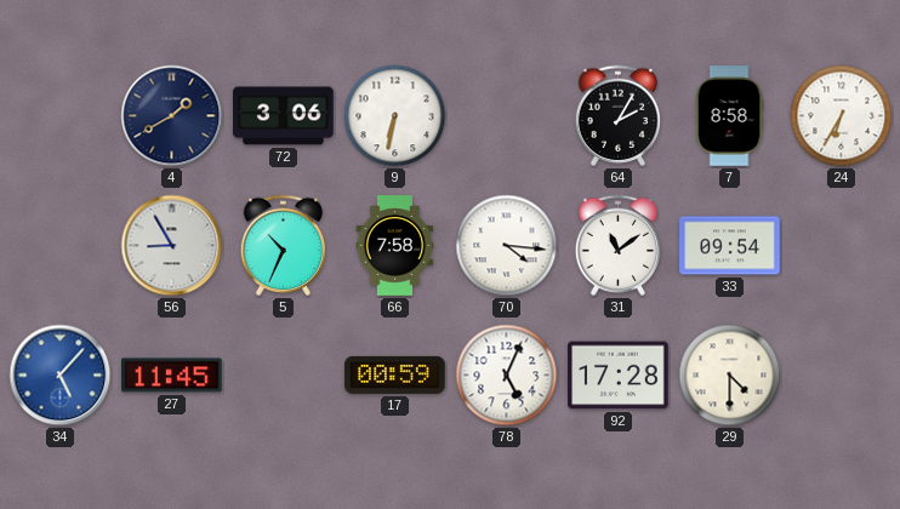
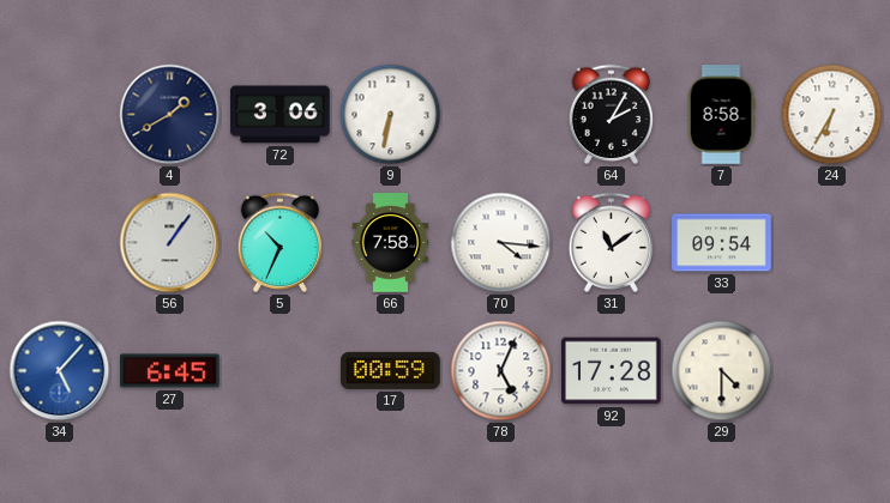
56: 8:55 -> 1:06 (170, 243)
27: 11:45 -> 6:45 (170, 371)
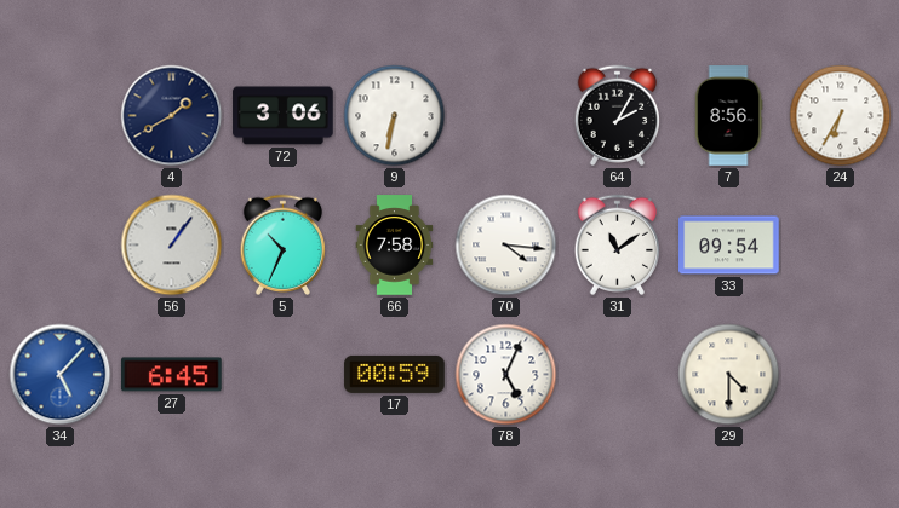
7: 8:58 -> 8:56 (728, 116)
92: 17:28 -> none (612, 371)
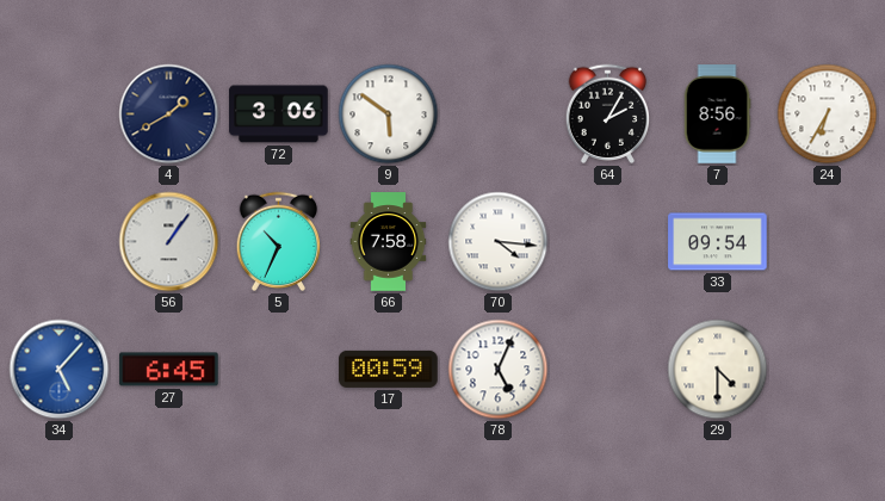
9: 6:32 -> 5:51 (389, 115)
31: 11:09 -> none (618, 244)
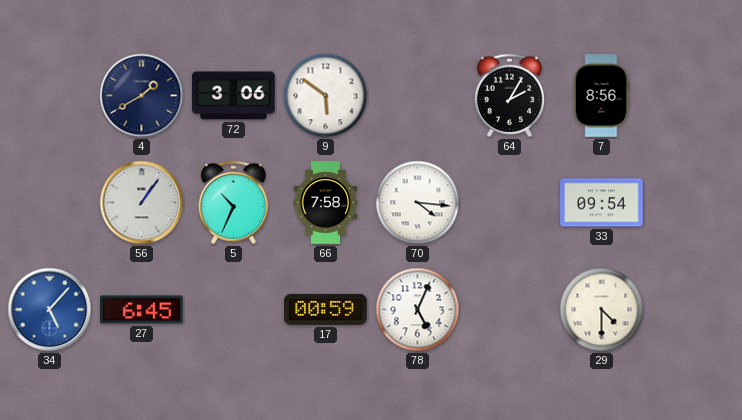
24: 6:35 -> none (828, 115)
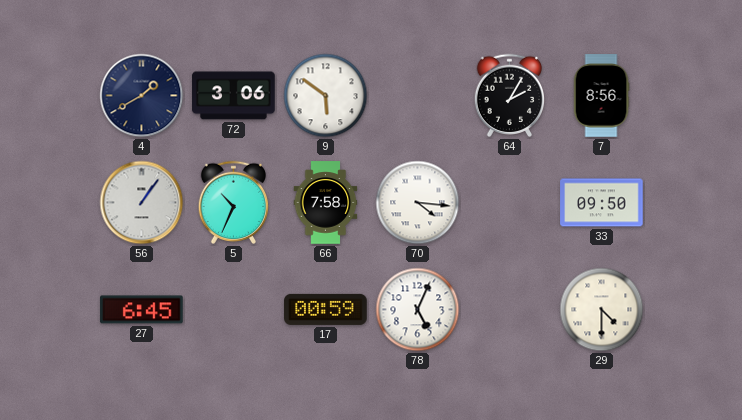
33: 09:54 -> 09:50 (602, 203)
34: 5:07 -> none (50, 310)
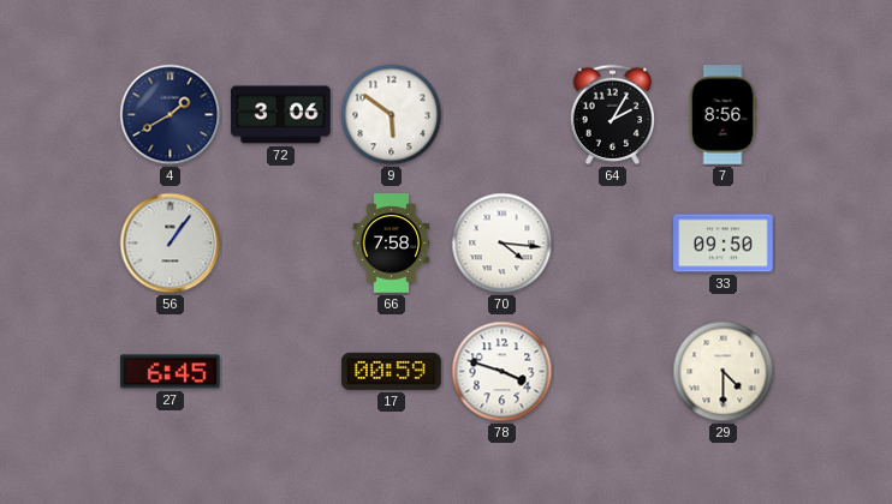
5: 10:34 -> none (234, 202)
78: 5:04 -> 3:48 (503, 372)
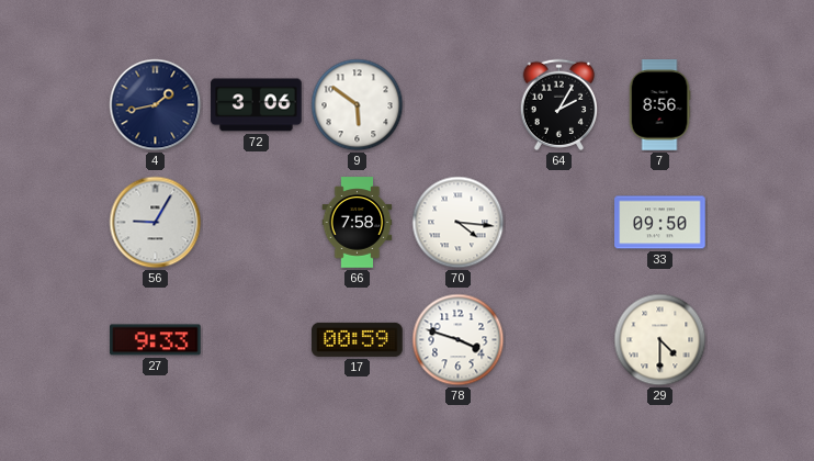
4: 1:40 -> 1:43 (156, 105)
56: 1:06 -> 9:05 (156, 223)
27: 6:45 -> 9:33 (156, 340)
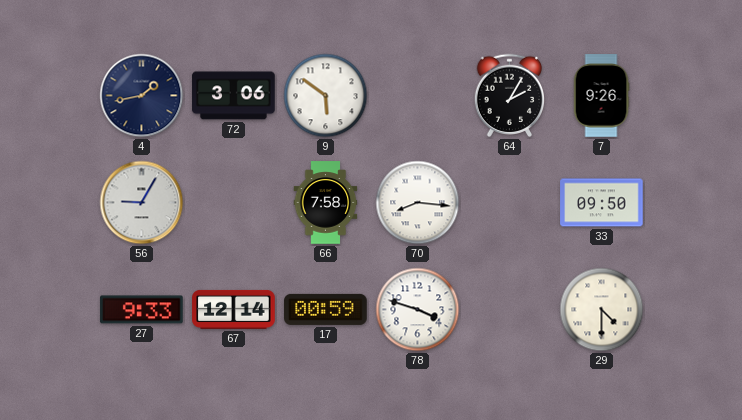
7: 8:56 -> 9:26 (601, 96)
70: 4:16 -> 8:16 (418, 203)
67: none -> 12:14 (234, 309)
